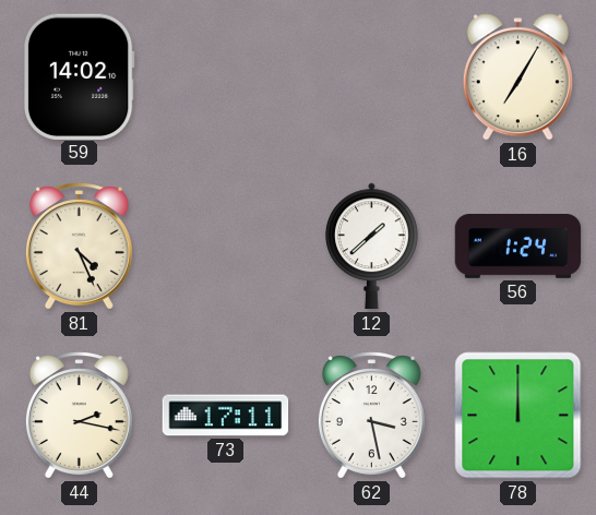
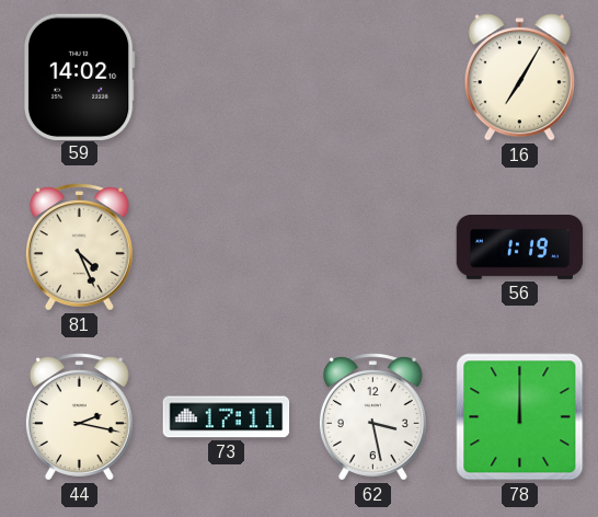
12: 1:38 -> none (372, 247)
56: 1:24 -> 1:19 (520, 248)
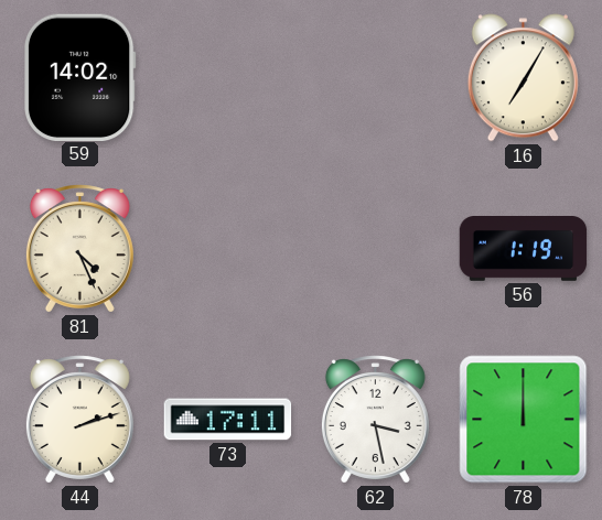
44: 2:17 -> 2:12 (79, 420)
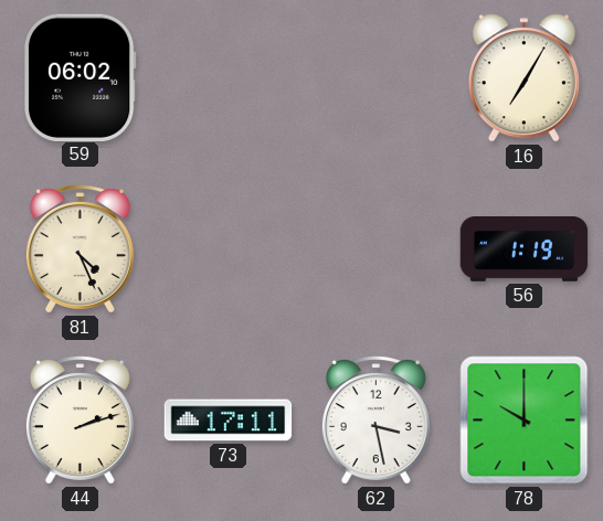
59: 14:02 -> 06:02 (80, 77)
78: 12:00 -> 10:00 (525, 421)
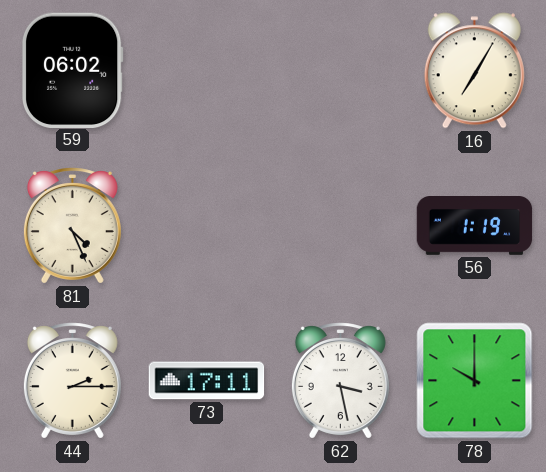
44: 2:12 -> 2:15 (72, 381)
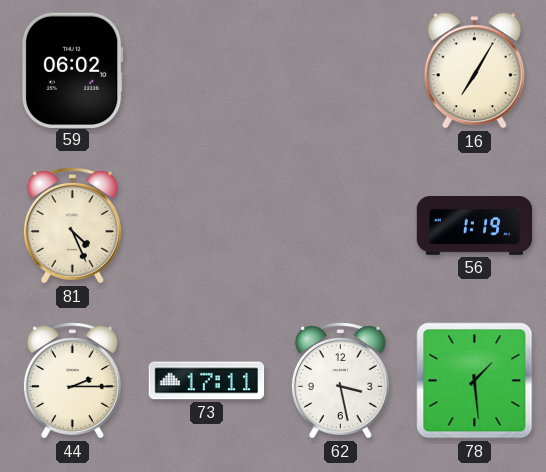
78: 10:00 -> 1:29 (475, 381)
